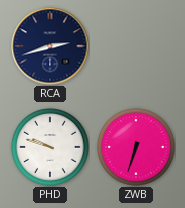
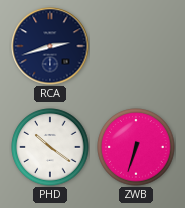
PHD: 9:48 -> 10:21 (50, 147)
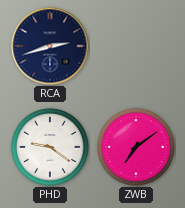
PHD: 10:21 -> 9:21 (50, 147)
ZWB: 6:33 -> 7:09 (136, 147)
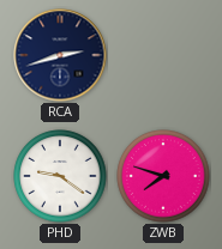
ZWB: 7:09 -> 7:48 (163, 176)
